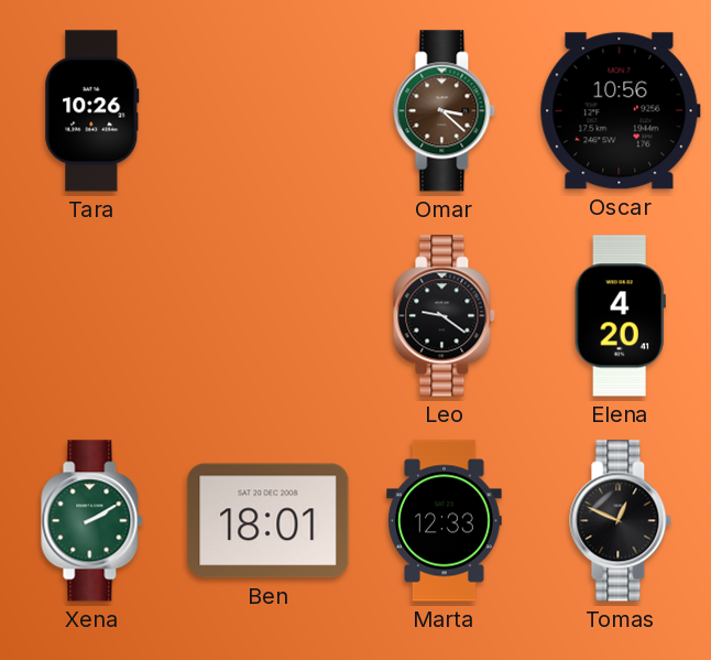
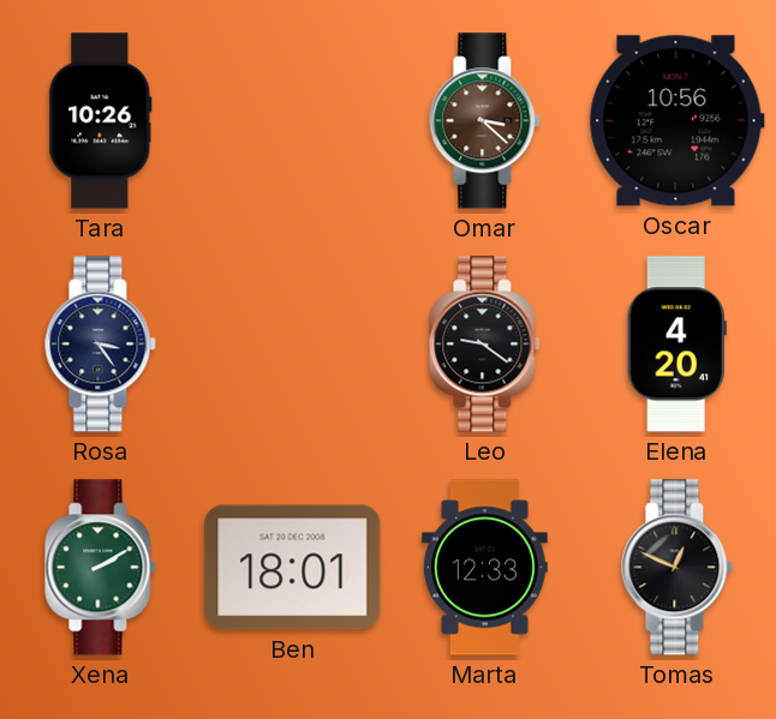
Rosa: none -> 3:24 (101, 344)
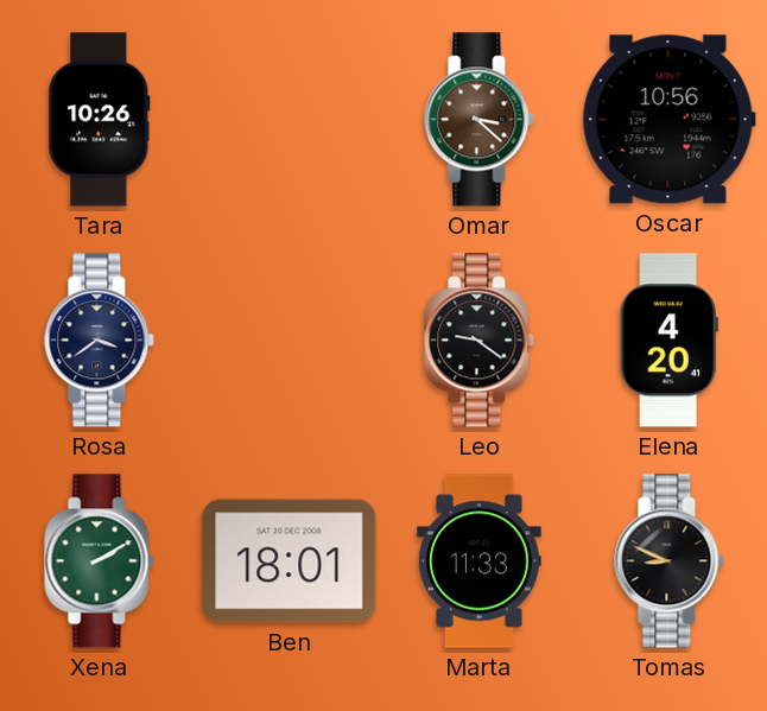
Rosa: 3:24 -> 3:39 (100, 341)
Marta: 12:33 -> 11:33 (480, 561)
Tomas: 12:49 -> 8:49 (670, 561)
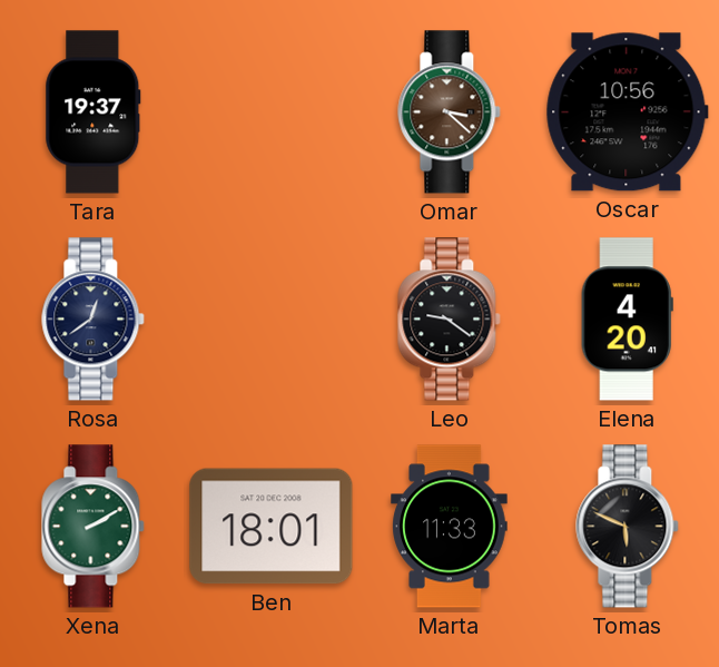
Tara: 10:26 -> 19:37 (93, 112)
Rosa: 3:39 -> 12:39 (93, 320)
Tomas: 8:49 -> 5:49 (628, 527)
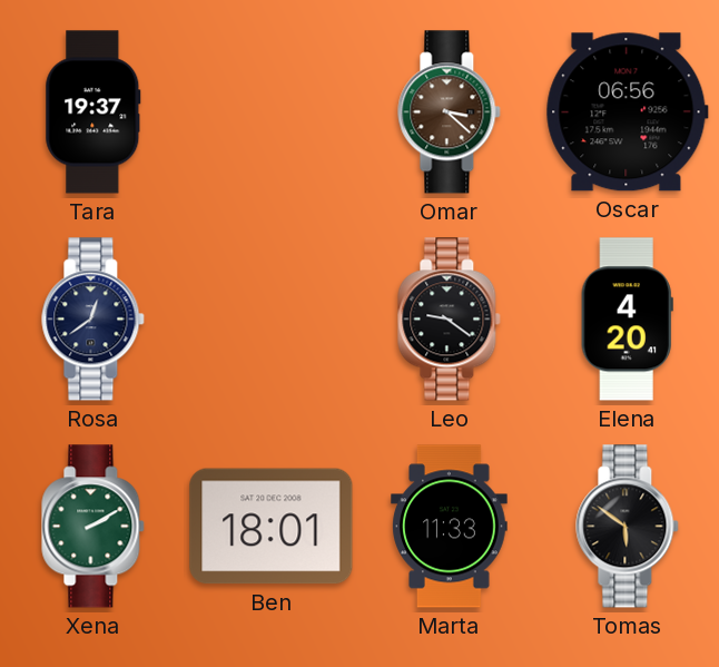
Oscar: 10:56 -> 06:56 (627, 112)
Tomas: 5:49 -> 5:51 (628, 527)
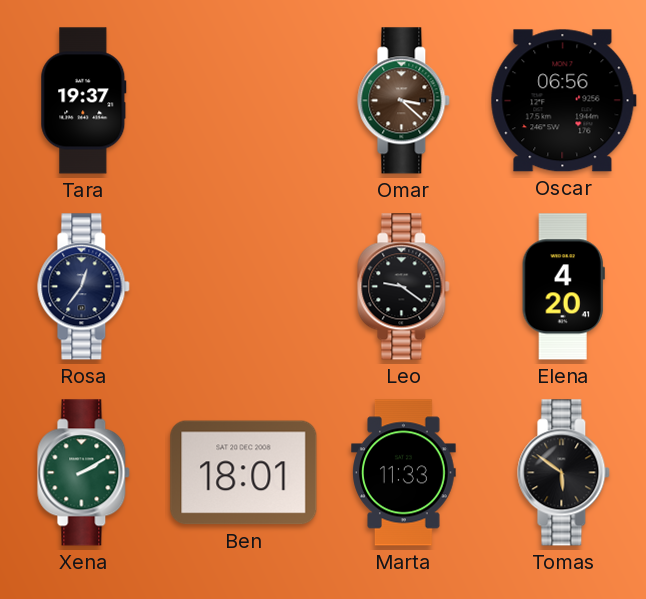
Rosa: 12:39 -> 12:36 (84, 287)
